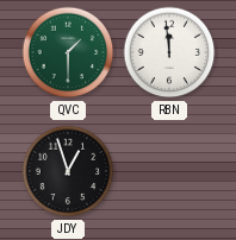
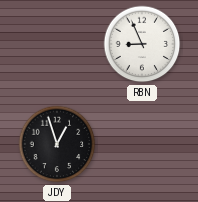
QVC: 1:30 -> none (68, 52)
RBN: 11:59 -> 8:56 (142, 44)
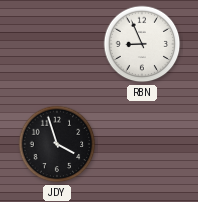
JDY: 12:57 -> 3:57 (57, 144)
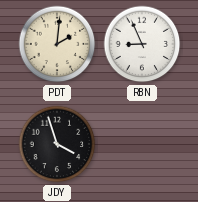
PDT: none -> 2:01 (57, 44)
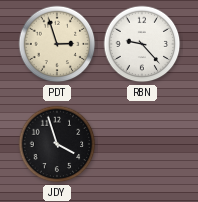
PDT: 2:01 -> 2:57 (57, 44)
RBN: 8:56 -> 9:23 (142, 44)
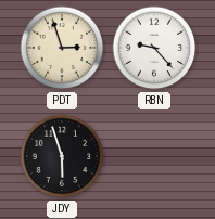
JDY: 3:57 -> 5:57 (62, 156)
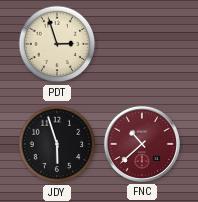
RBN: 9:23 -> none (154, 48)
FNC: none -> 10:38 (142, 144)
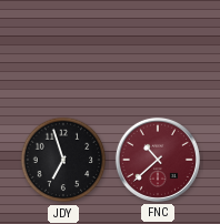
PDT: 2:57 -> none (57, 44)
JDY: 5:57 -> 6:57 (63, 160)
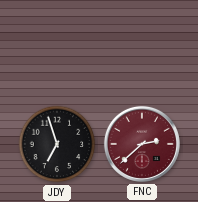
FNC: 10:38 -> 2:38 (142, 144)
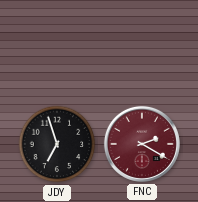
FNC: 2:38 -> 2:20 (142, 144)
